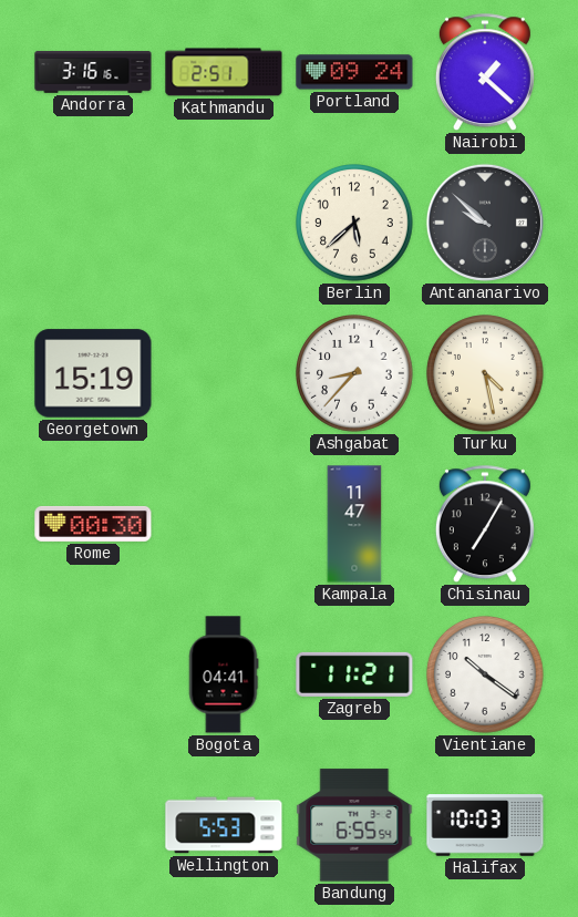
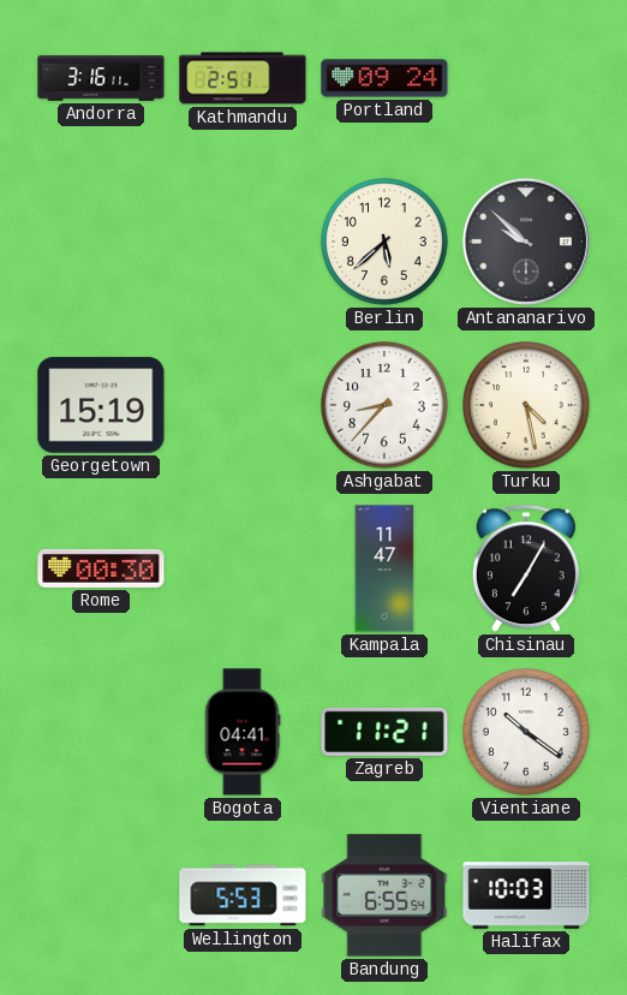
Andorra: 3:16:16 -> 3:16:11 (101, 78)
Nairobi: 1:22 -> none (485, 73)
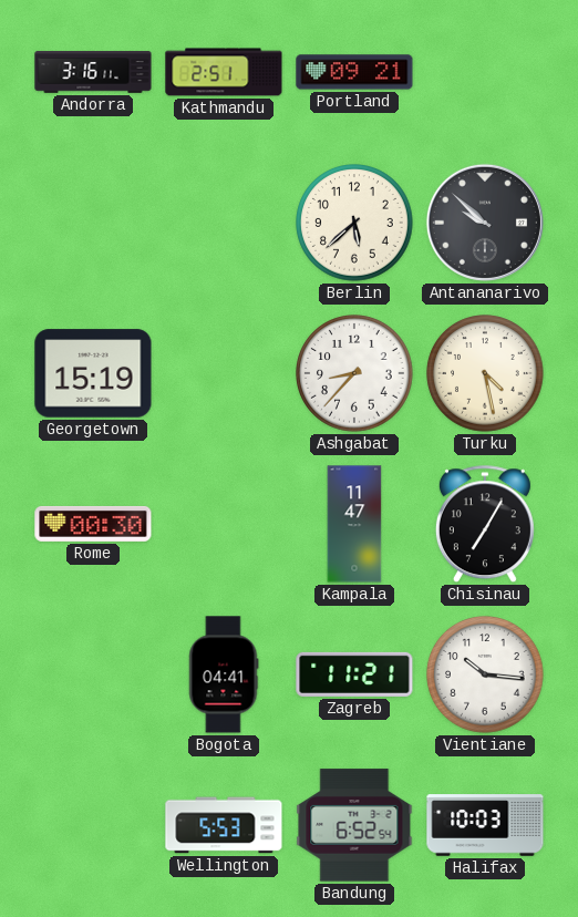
Portland: 09:24 -> 09:21 (354, 72)
Vientiane: 10:21 -> 10:16 (485, 674)
Bandung: 6:55 -> 6:52 (354, 825)
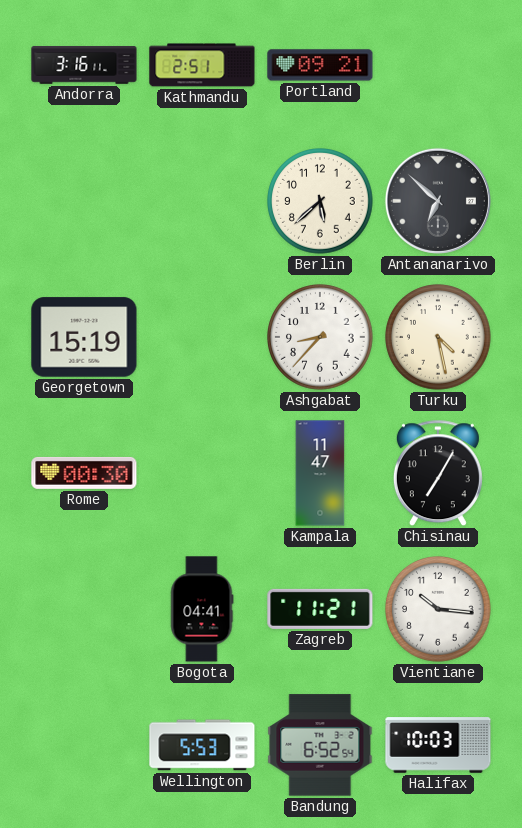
Antananarivo: 9:52 -> 6:52 (438, 201)
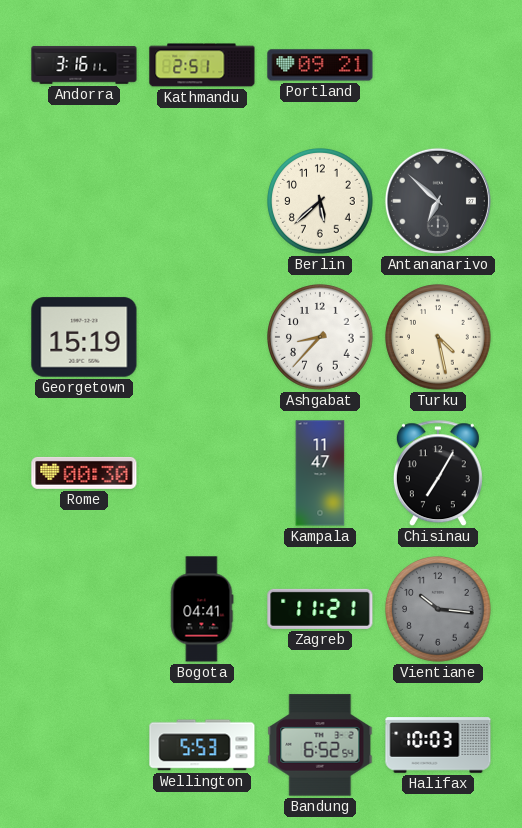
Vientiane dial: white -> grey (438, 609)
